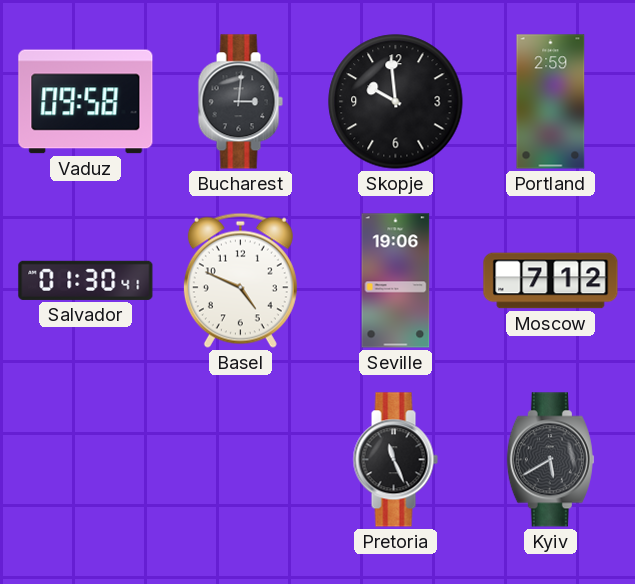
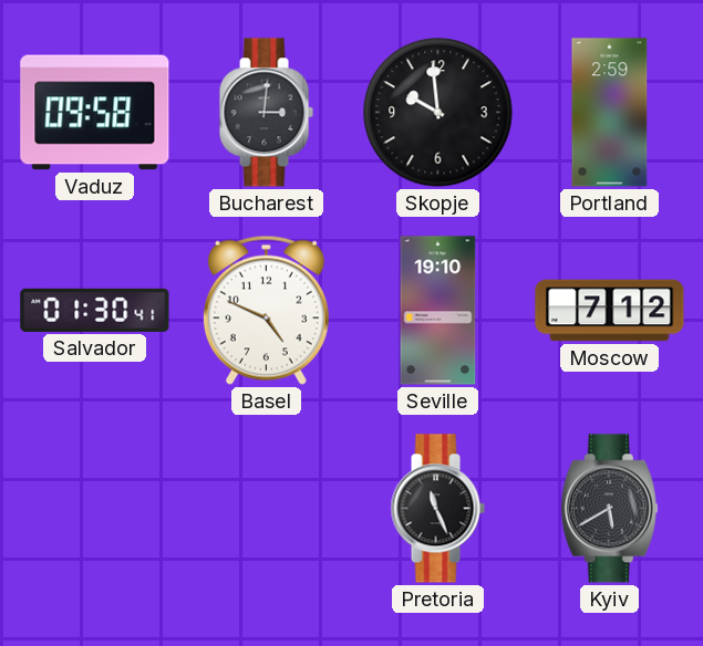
Seville: 19:06 -> 19:10 (438, 311)
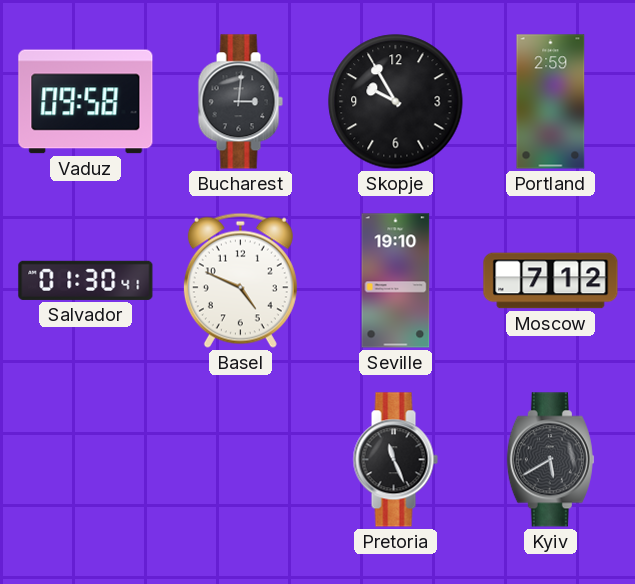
Skopje: 9:59 -> 9:55 (396, 102)
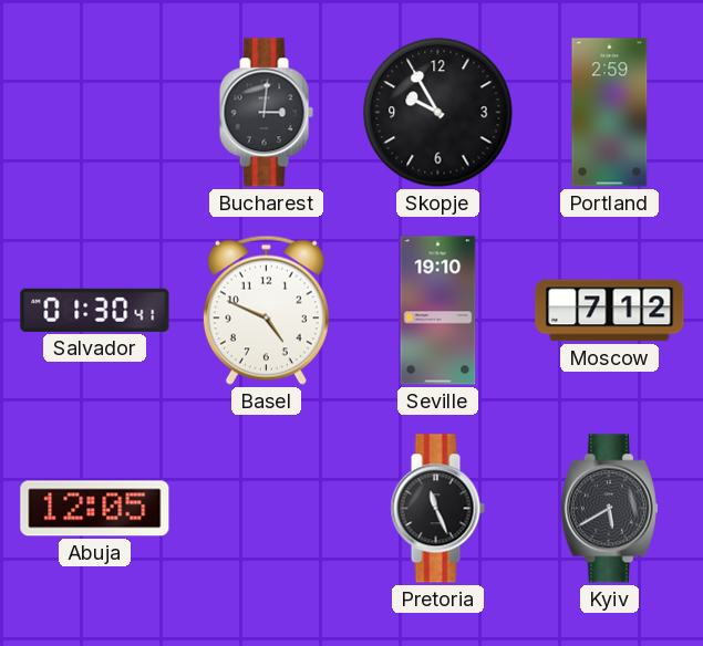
Vaduz: 09:58 -> none (86, 102)
Abuja: none -> 12:05 (95, 509)
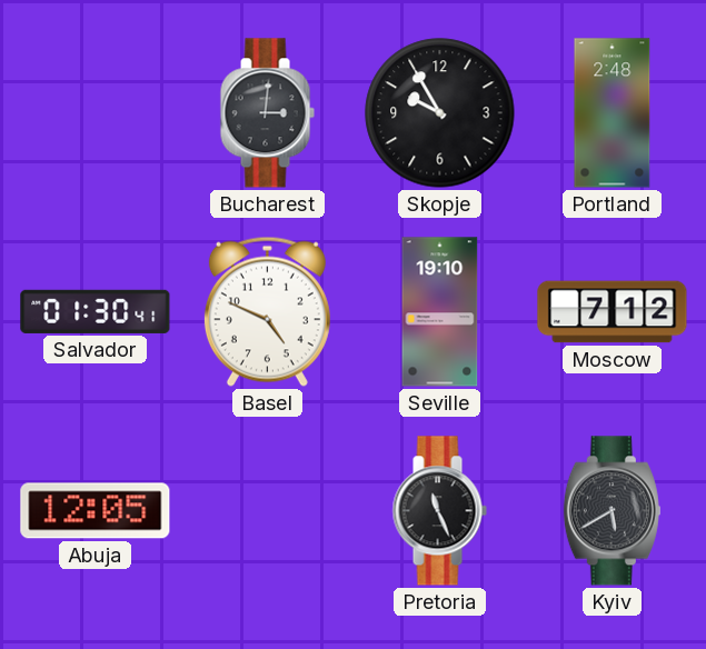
Portland: 2:59 -> 2:48 (613, 113)
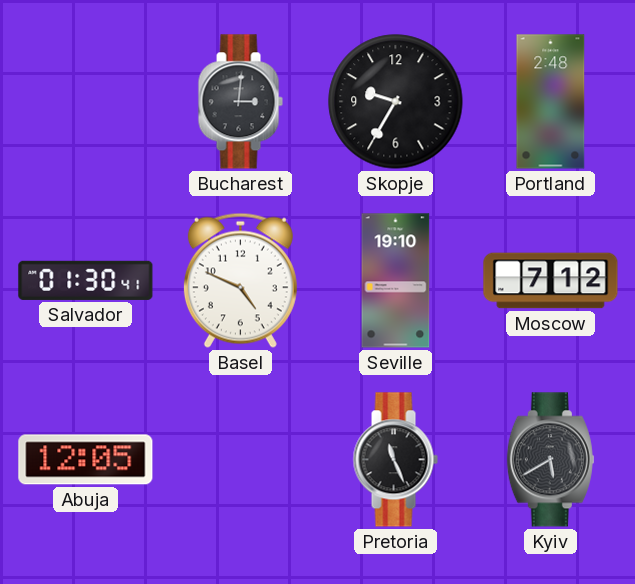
Skopje: 9:55 -> 9:35 (396, 102)
